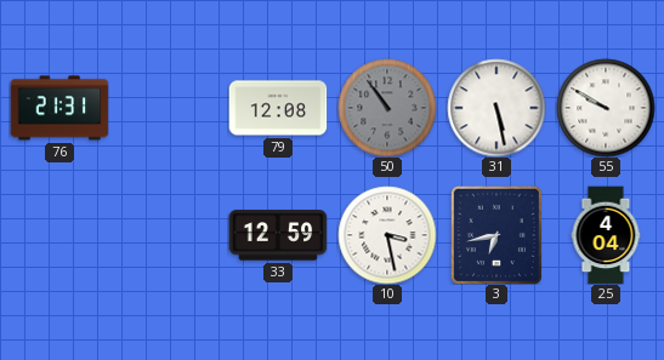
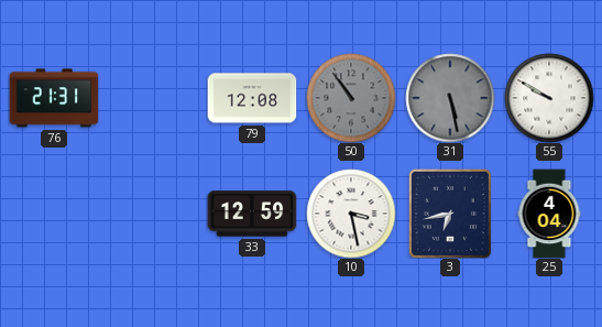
31 dial: white -> grey (450, 98)
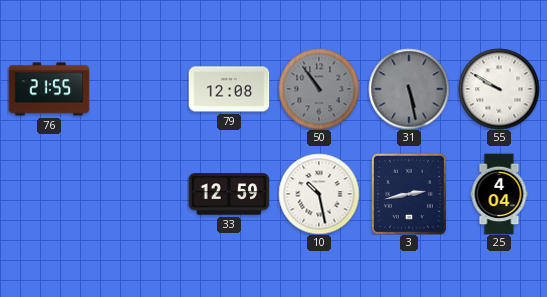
76: 21:31 -> 21:55 (49, 89)
10: 3:28 -> 10:28 (319, 194)
3: 6:43 -> 2:43 (409, 194)
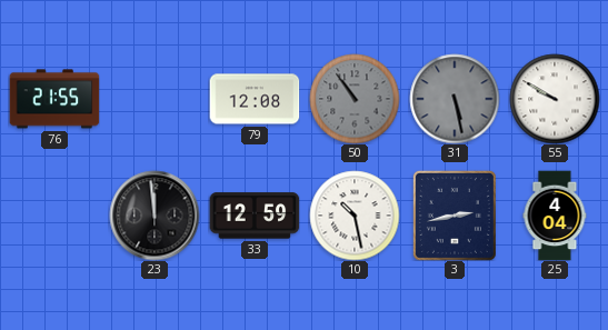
23: none -> 11:59 (155, 216)
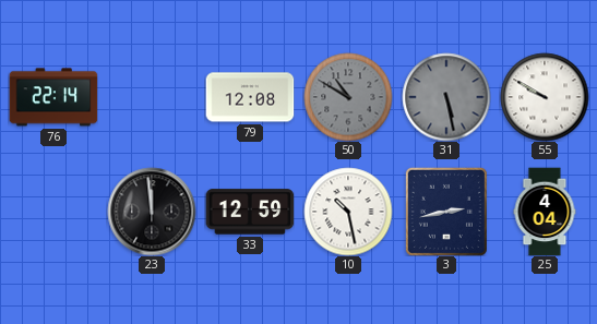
76: 21:55 -> 22:14 (53, 97)
50: 10:54 -> 10:50 (348, 97)
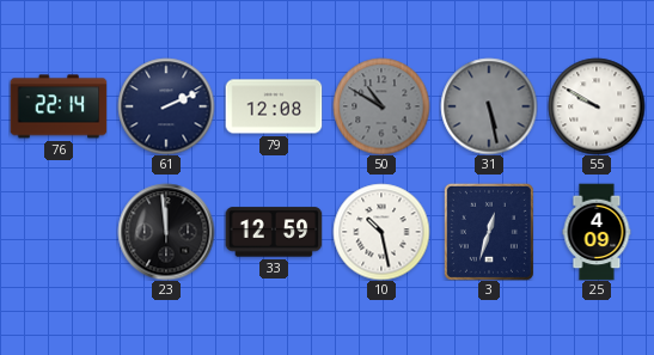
61: none -> 2:11 (166, 106)
3: 2:43 -> 12:33 (489, 232)
25: 4:04 -> 4:09 (597, 232)
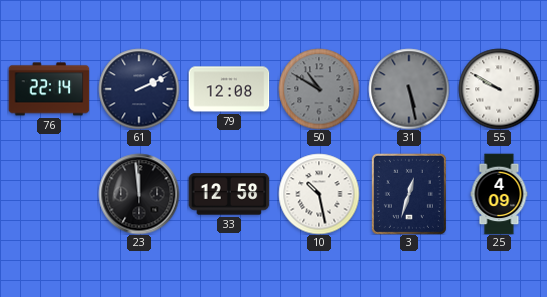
33: 12:59 -> 12:58 (229, 194)
